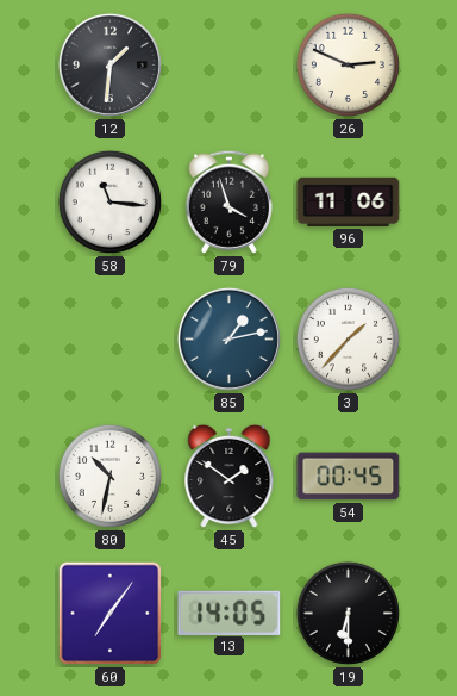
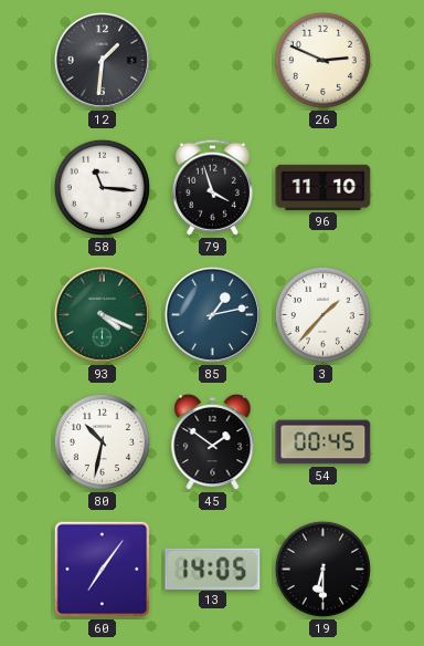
96: 11:06 -> 11:10 (324, 187)
93: none -> 4:19 (102, 314)
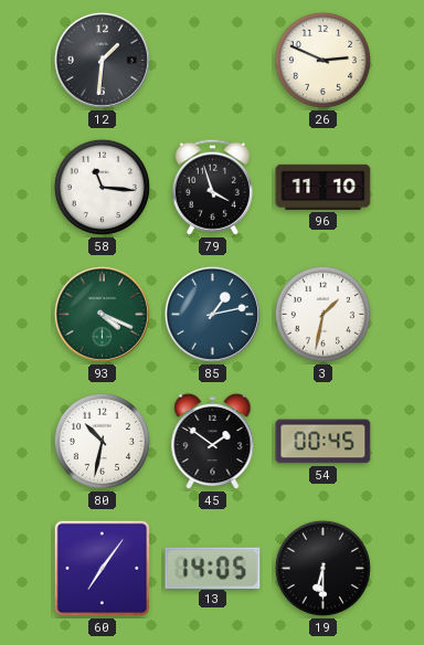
3: 1:37 -> 1:32 (322, 314)
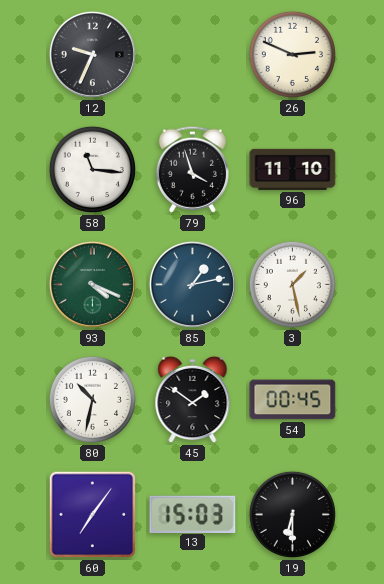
12: 1:31 -> 9:34 (92, 54)
3: 1:32 -> 1:28 (292, 284)
13: 14:05 -> 15:03 (193, 514)
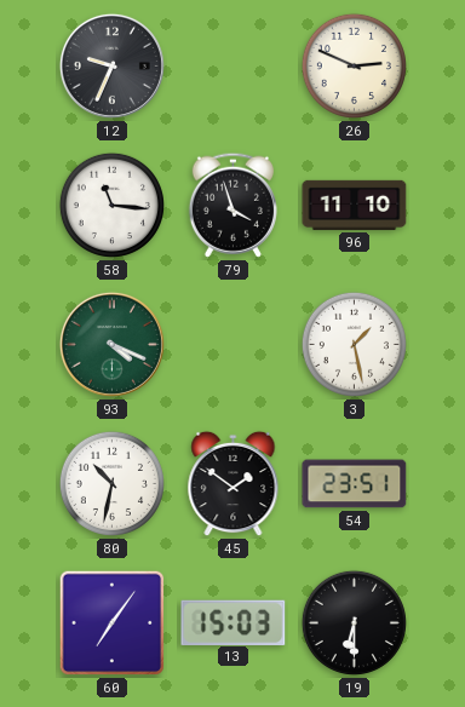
85: 1:13 -> none (192, 284)
54: 00:45 -> 23:51 (355, 484)
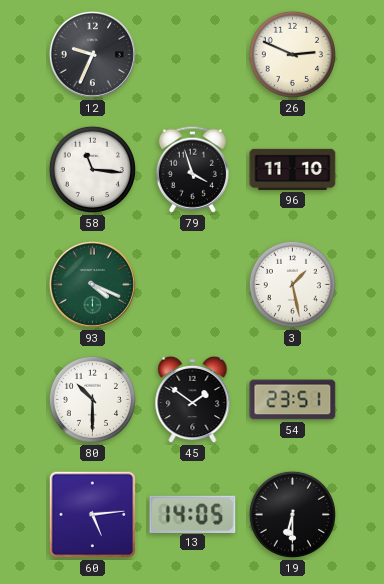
80: 10:32 -> 10:30 (92, 399)
60: 7:06 -> 5:14 (93, 515)
13: 15:03 -> 14:05 (193, 514)
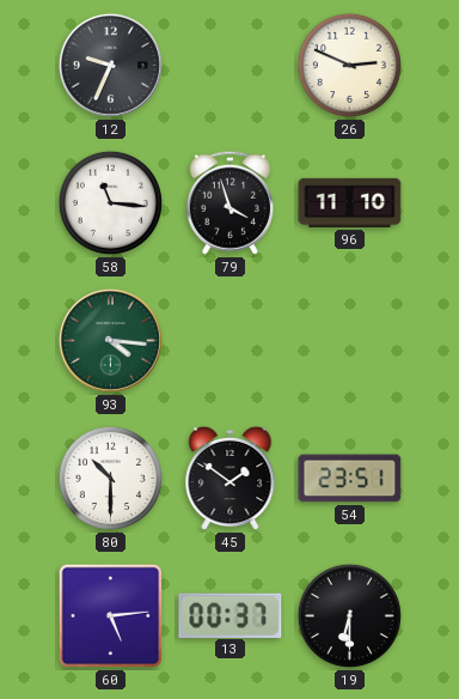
93: 4:19 -> 4:16 (110, 340)
3: 1:28 -> none (292, 284)
13: 14:05 -> 00:37 (231, 615)
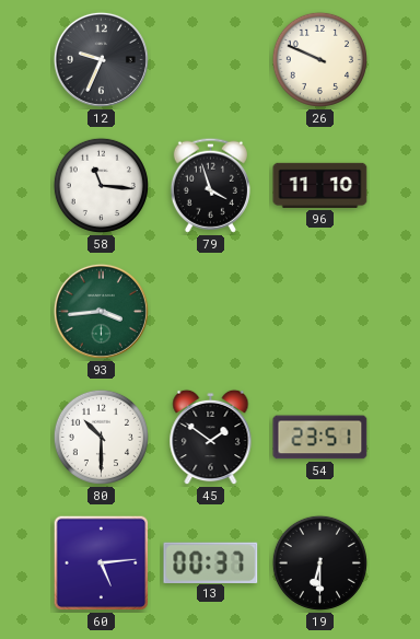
26: 2:49 -> 9:49 (319, 59)
93: 4:16 -> 3:44 (101, 311)
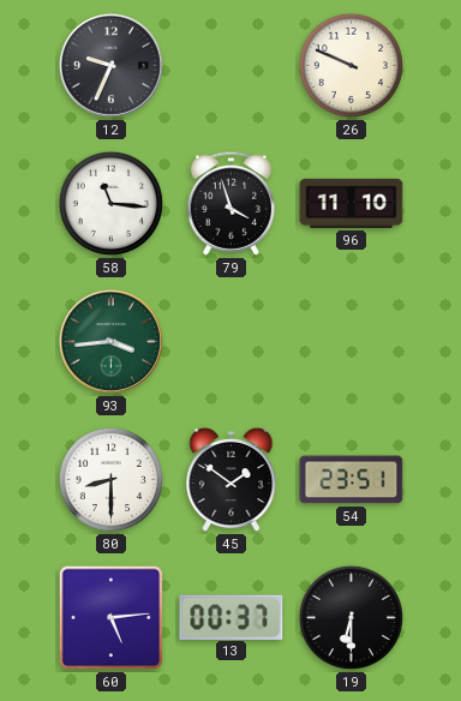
80: 10:30 -> 8:30 (110, 479)
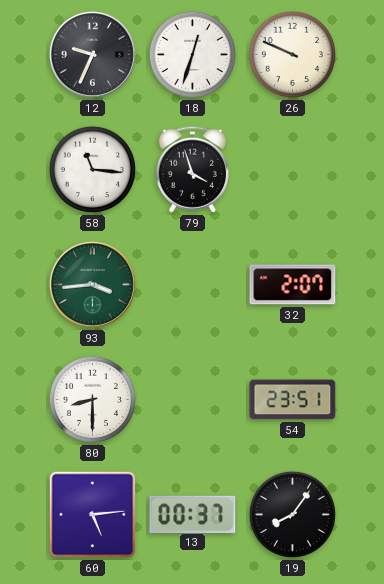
18: none -> 12:33 (192, 54)
96: 11:10 -> none (352, 203)
32: none -> 2:07 (293, 285)
45: 1:51 -> none (232, 480)
19: 6:30 -> 8:06 (292, 514)
